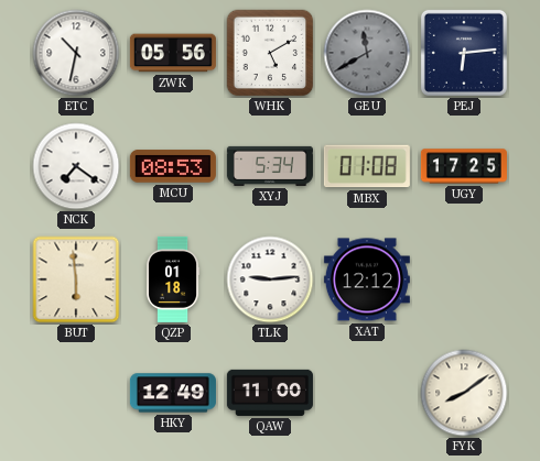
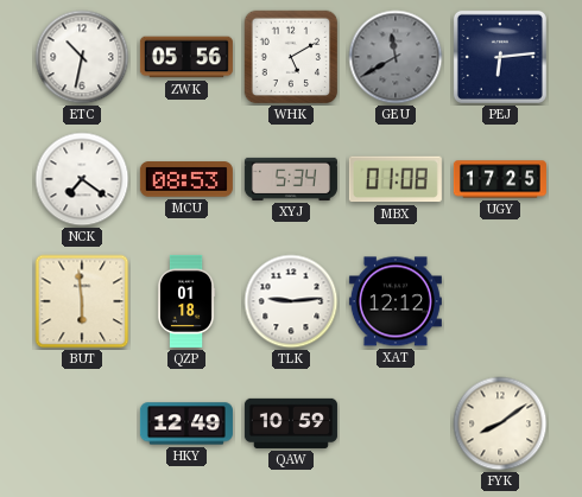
QAW: 11:00 -> 10:59 (291, 423)
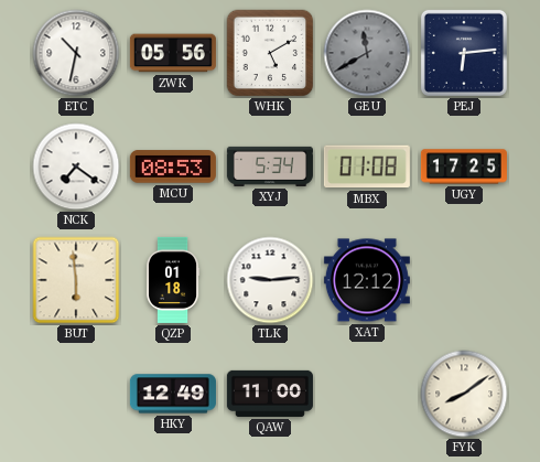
QAW: 10:59 -> 11:00 (270, 394)
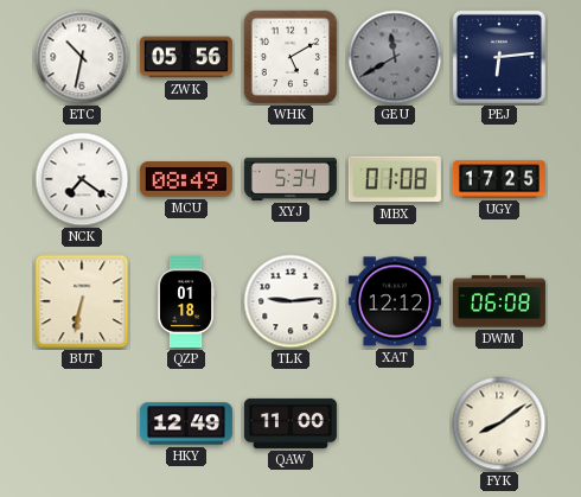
MCU: 08:53 -> 08:49 (186, 179)
BUT: 5:59 -> 6:32 (82, 301)
DWM: none -> 06:08 (499, 301)
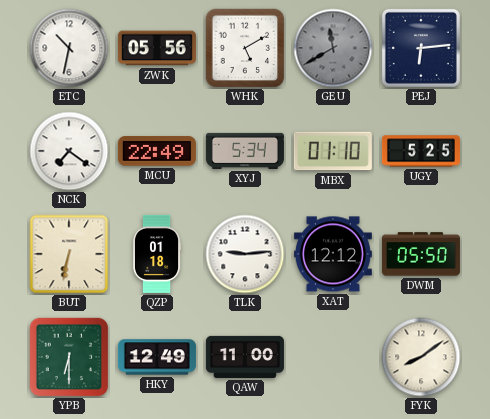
MCU: 08:49 -> 22:49 (157, 151)
MBX: 01:08 -> 01:10 (333, 151)
UGY: 17:25 -> 5:25 (421, 151)
DWM: 06:08 -> 05:50 (421, 254)
YPB: none -> 6:30 (69, 357)
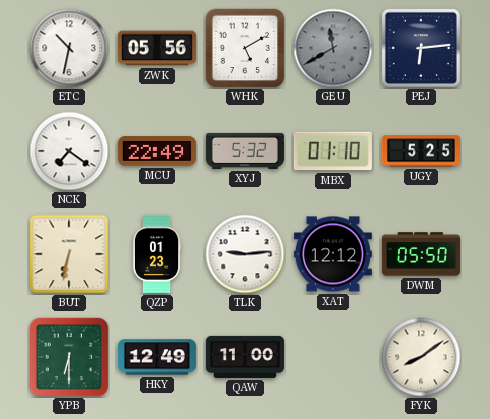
XYJ: 5:34 -> 5:32 (245, 151)
QZP: 01:18 -> 01:23 (157, 254)
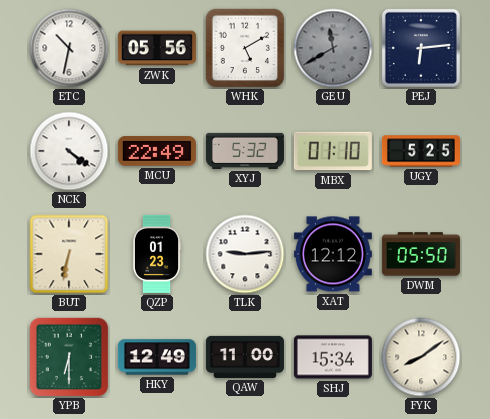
NCK: 7:21 -> 4:21 (69, 151)
SHJ: none -> 15:34 (333, 357)
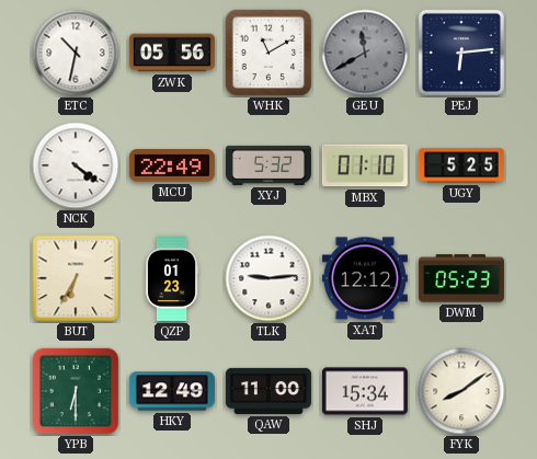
WHK: 5:10 -> 11:10 (268, 53)
BUT: 6:32 -> 6:35 (76, 278)
DWM: 05:50 -> 05:23 (461, 278)
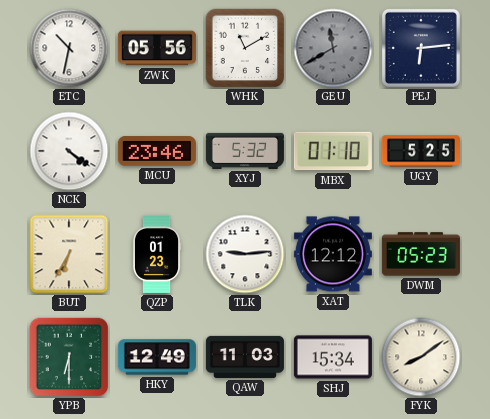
MCU: 22:49 -> 23:46 (157, 151)
QAW: 11:00 -> 11:03 (245, 357)
